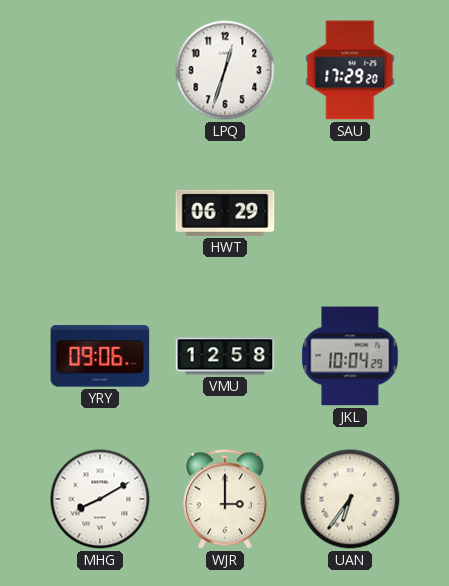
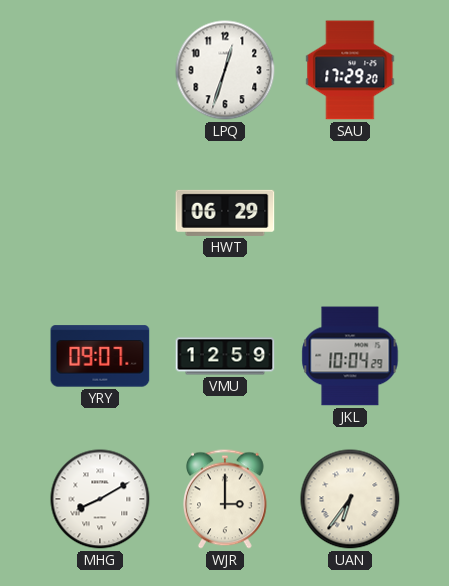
YRY: 09:06 -> 09:07 (100, 356)
VMU: 12:58 -> 12:59 (225, 356)
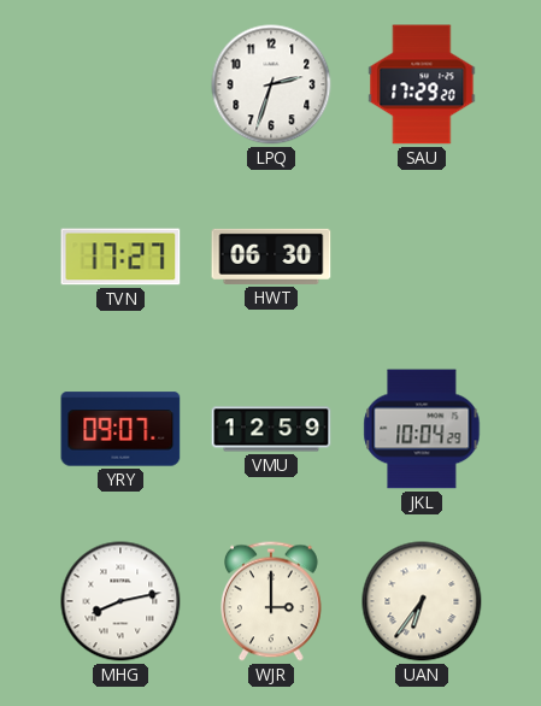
LPQ: 12:33 -> 2:33 (271, 84)
TVN: none -> 17:27 (120, 257)
HWT: 06:29 -> 06:30 (271, 257)
MHG: 8:10 -> 8:13 (120, 601)
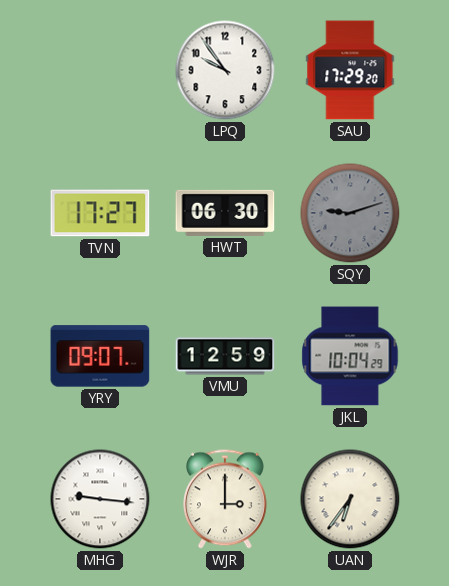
LPQ: 2:33 -> 9:54 (225, 70)
SQY: none -> 9:12 (350, 213)
MHG: 8:13 -> 9:16 (100, 499)
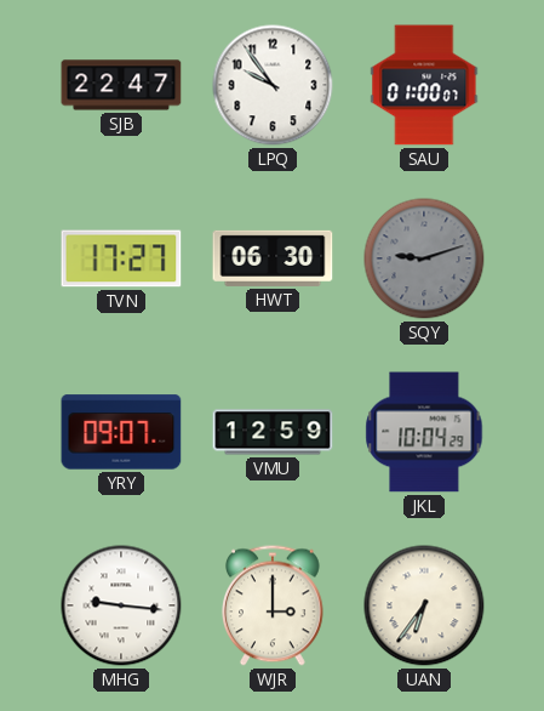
SJB: none -> 22:47 (121, 85)
SAU: 17:29 -> 01:00 (424, 85)
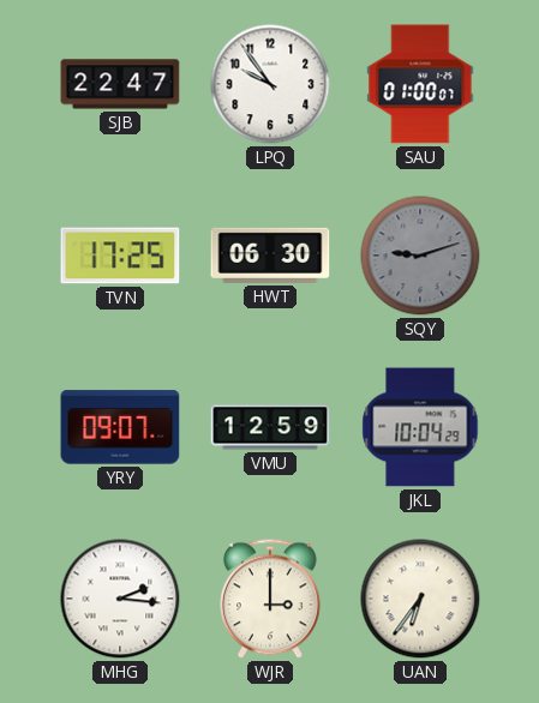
TVN: 17:27 -> 17:25 (120, 256)
MHG: 9:16 -> 2:16 (120, 599)
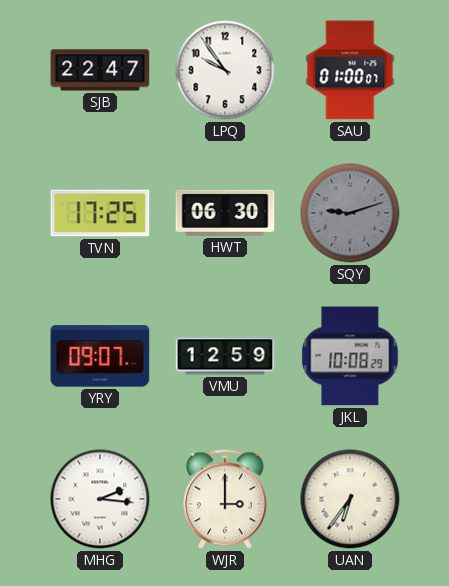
JKL: 10:04 -> 10:08 (350, 356)
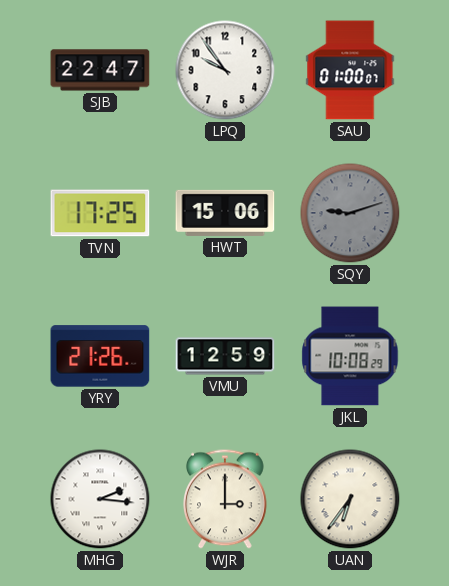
HWT: 06:30 -> 15:06 (225, 213)
YRY: 09:07 -> 21:26 (100, 356)
